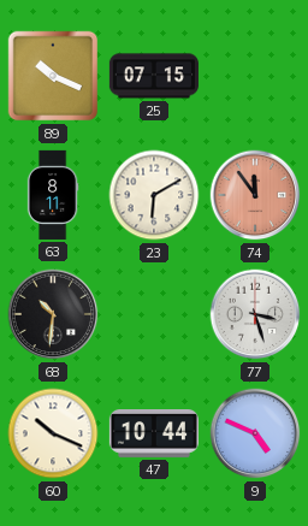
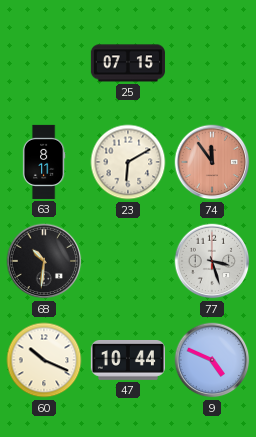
89: 10:19 -> none (53, 76)
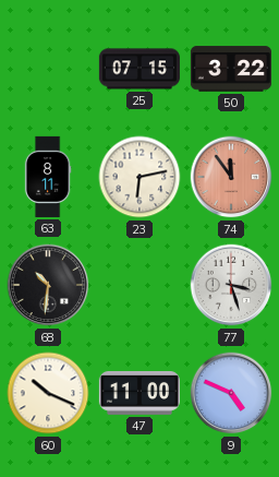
50: none -> 3:22 (231, 69)
23: 6:10 -> 6:13 (139, 177)
47: 10:44 -> 11:00 (139, 394)
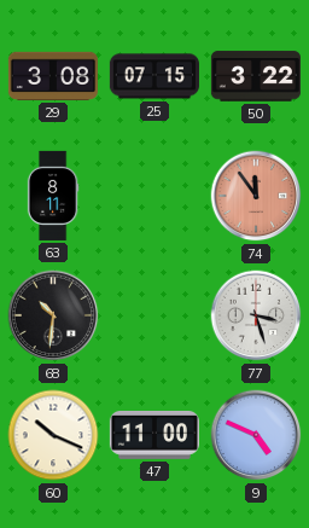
29: none -> 3:08 (53, 76)
23: 6:13 -> none (139, 177)
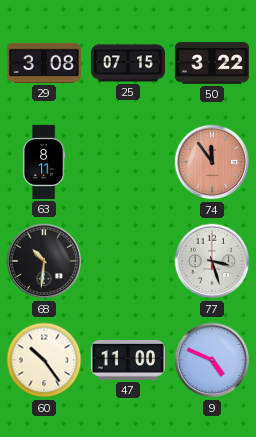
60: 10:19 -> 10:24 (44, 360)
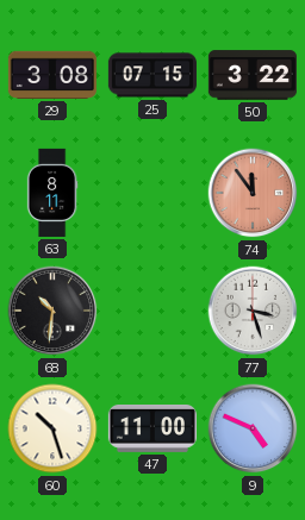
60: 10:24 -> 10:27 (52, 428)
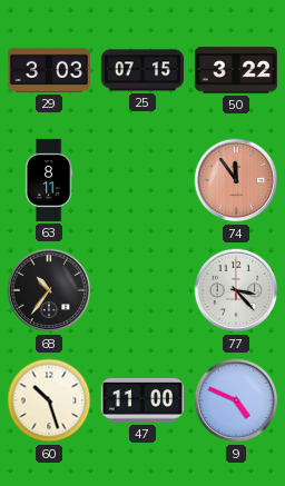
29: 3:08 -> 3:03 (49, 70)
68: 10:31 -> 10:36 (49, 290)
77: 3:27 -> 3:23 (236, 290)
